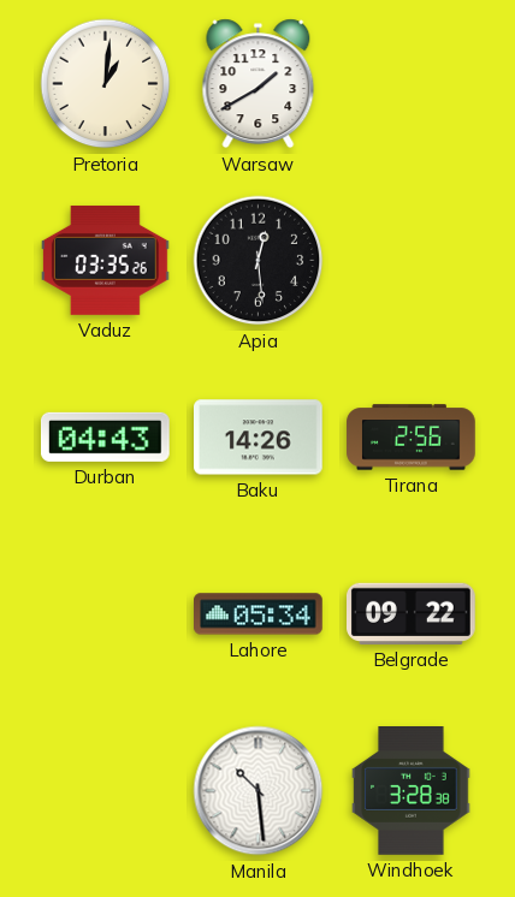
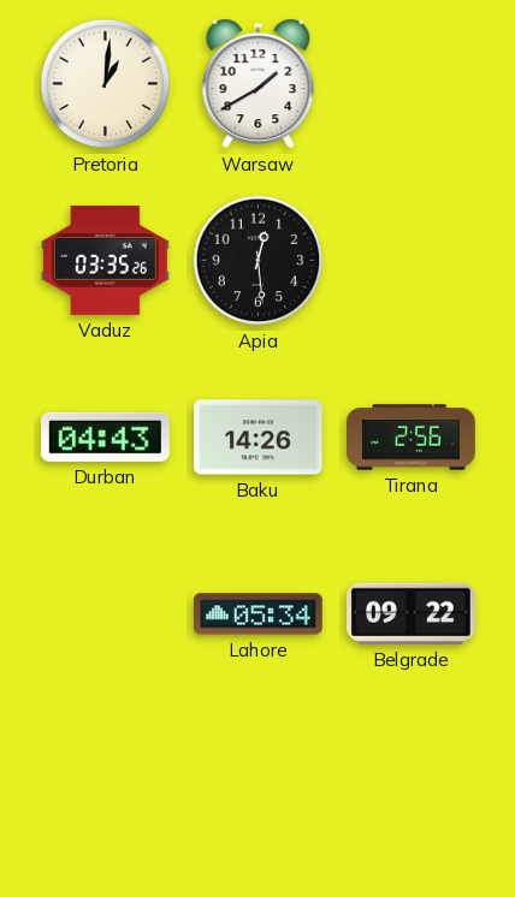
Manila: 10:29 -> none (259, 791)
Windhoek: 3:28 -> none (412, 791)
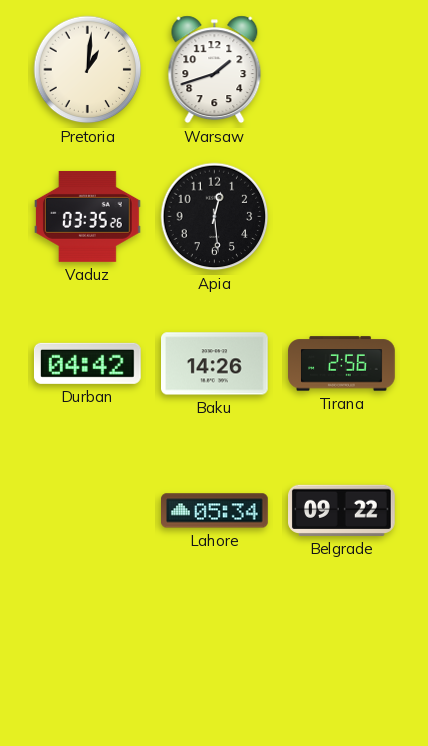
Warsaw: 1:40 -> 1:42 (215, 70)
Durban: 04:43 -> 04:42 (87, 363)
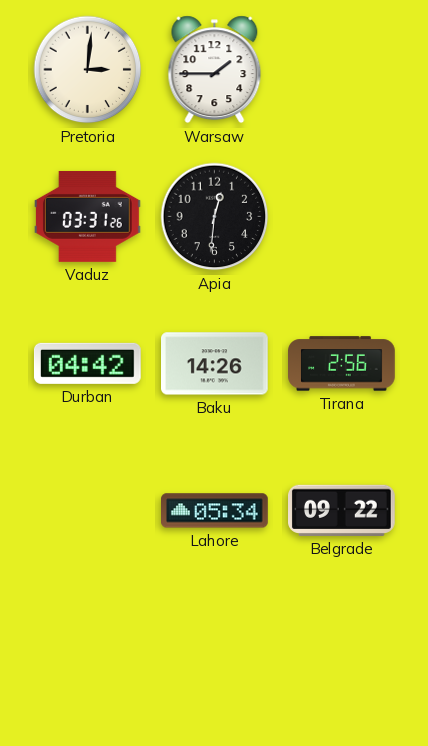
Pretoria: 1:01 -> 3:01 (88, 70)
Warsaw: 1:42 -> 1:45 (215, 70)
Vaduz: 03:35 -> 03:31 (88, 216)
Apia: 12:29 -> 12:31 (215, 217)
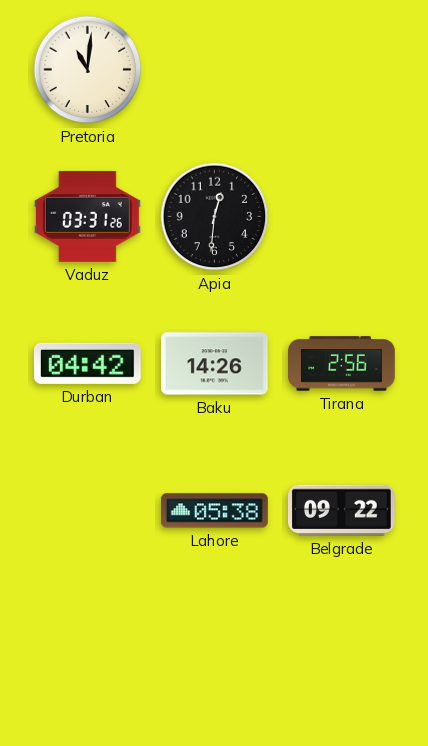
Pretoria: 3:01 -> 11:01 (88, 70)
Warsaw: 1:45 -> none (215, 70)
Lahore: 05:34 -> 05:38 (215, 511)
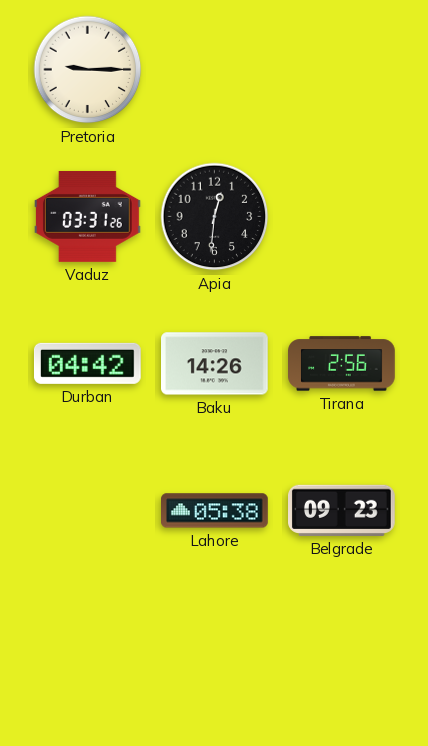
Pretoria: 11:01 -> 9:15 (88, 70)
Belgrade: 09:22 -> 09:23 (342, 510)
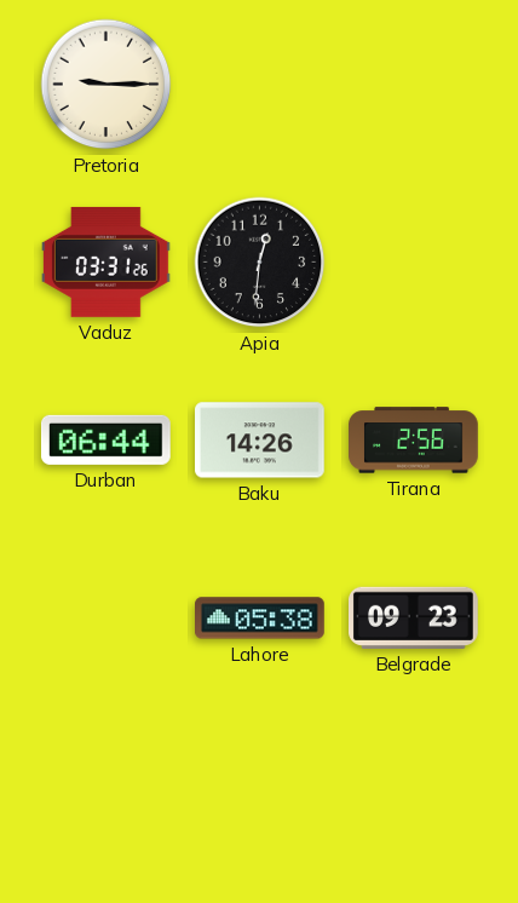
Durban: 04:42 -> 06:44 (105, 439)
